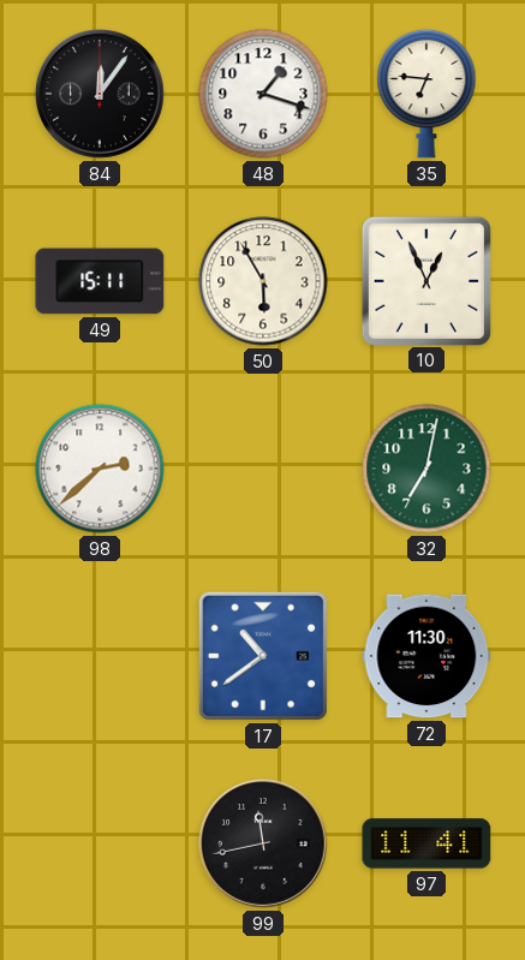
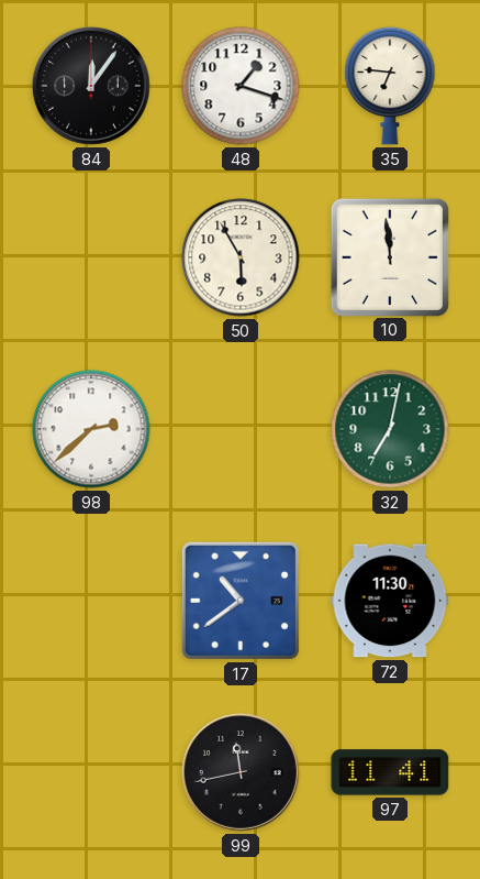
49: 15:11 -> none (100, 281)
10: 12:56 -> 11:59 (389, 256)
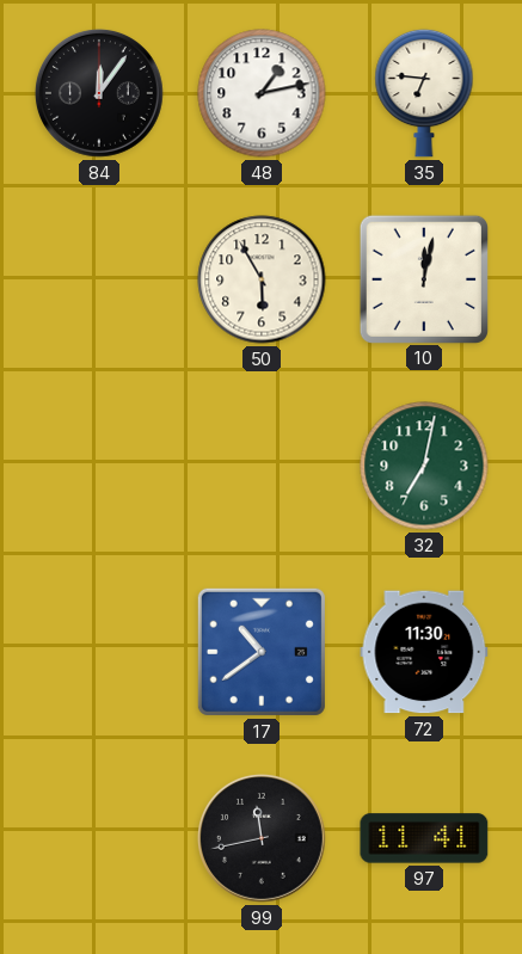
48: 1:18 -> 1:13 (262, 93)
10: 11:59 -> 12:02 (423, 278)
98: 2:38 -> none (91, 429)
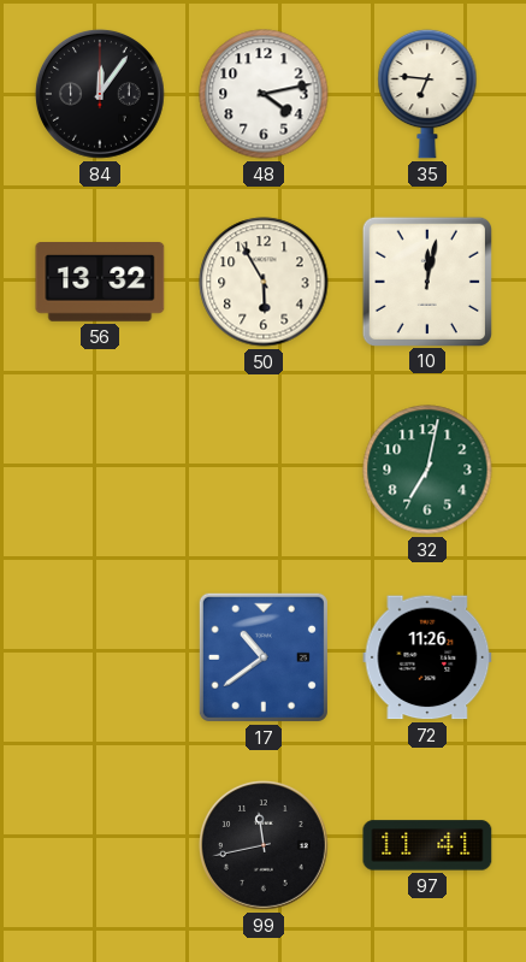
48: 1:13 -> 4:13 (264, 94)
56: none -> 13:32 (100, 283)
72: 11:30 -> 11:26 (427, 657)
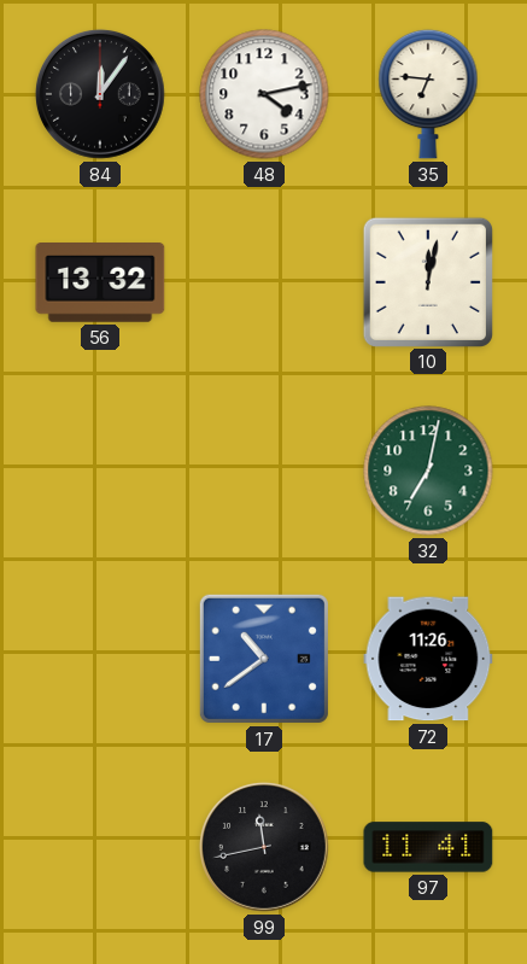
50: 5:55 -> none (264, 282)
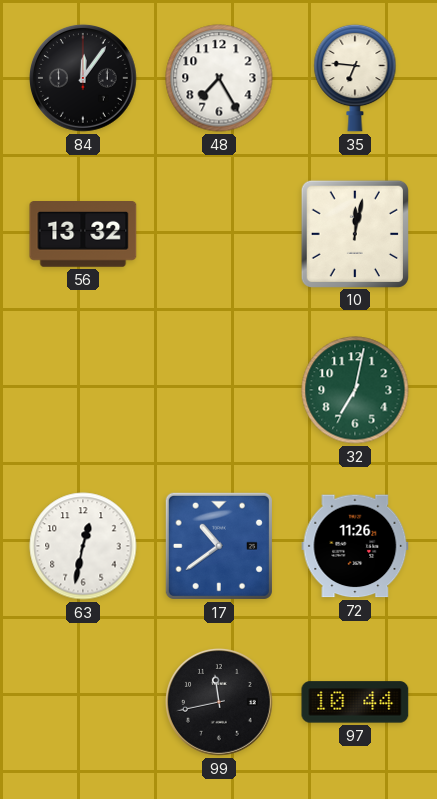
48: 4:13 -> 7:25 (219, 78)
63: none -> 12:32 (83, 546)
97: 11:41 -> 10:44 (355, 702)
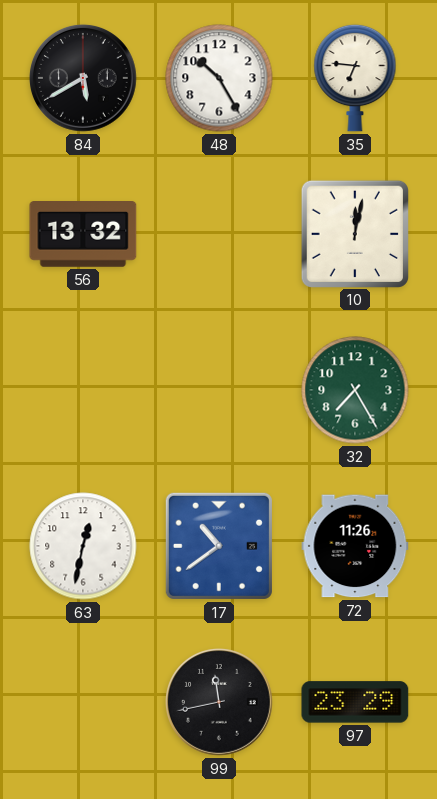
84: 12:06 -> 5:40 (83, 78)
48: 7:25 -> 10:25 (219, 78)
32: 7:02 -> 7:25 (355, 390)
97: 10:44 -> 23:29 (355, 702)
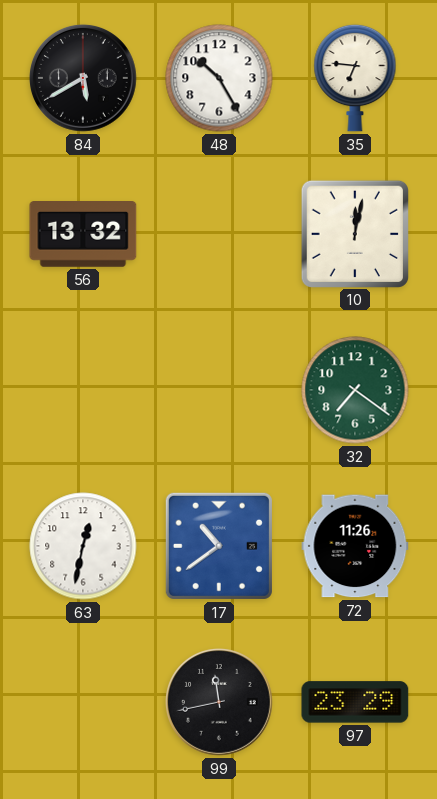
32: 7:25 -> 7:21 (355, 390)
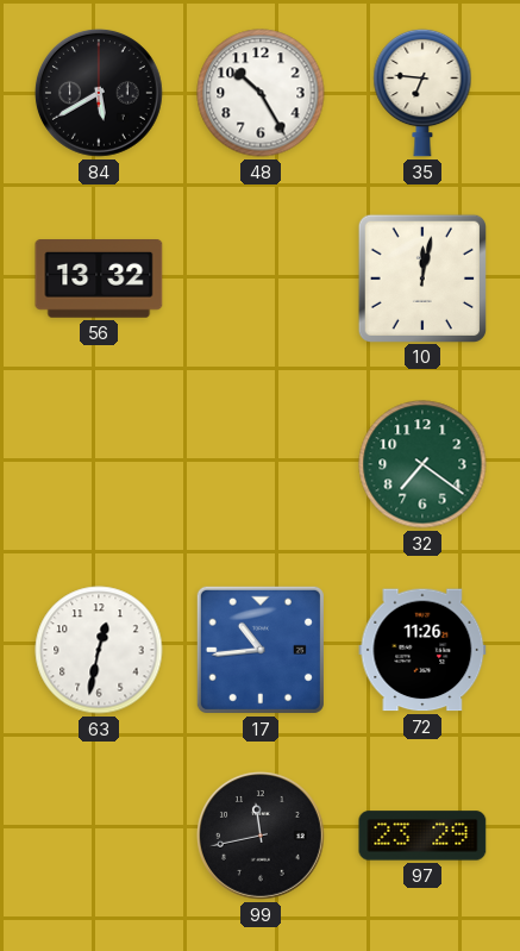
17: 10:39 -> 10:44 (261, 650)
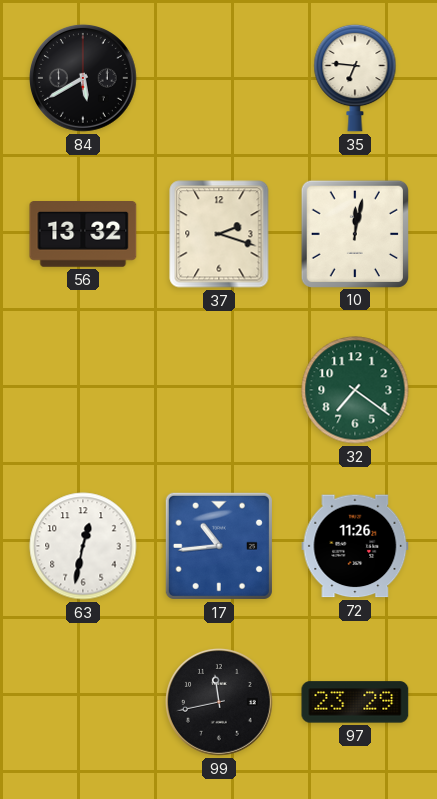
48: 10:25 -> none (261, 93)
37: none -> 2:18 (219, 234)
